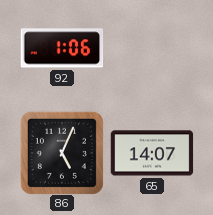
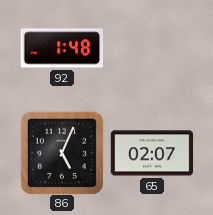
92: 1:06 -> 1:48 (62, 48)
65: 14:07 -> 02:07 (152, 153)
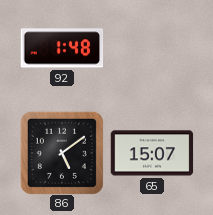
86: 5:04 -> 5:09 (62, 153)
65: 02:07 -> 15:07 (152, 153)
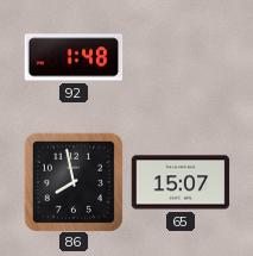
86: 5:09 -> 7:58 (74, 182)
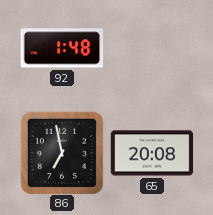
86: 7:58 -> 6:58 (62, 153)
65: 15:07 -> 20:08 (152, 153)
